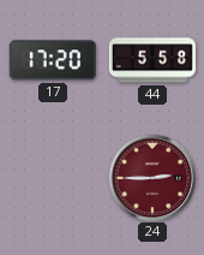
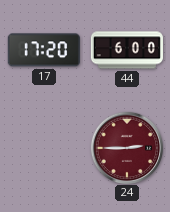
44: 5:58 -> 6:00 (127, 50)
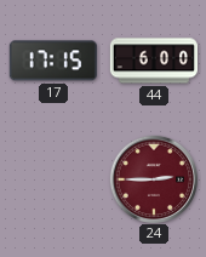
17: 17:20 -> 17:15 (53, 61)
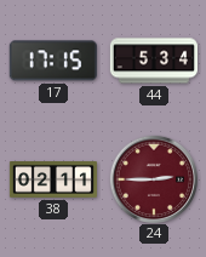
44: 6:00 -> 5:34 (154, 61)
38: none -> 02:11 (53, 181)
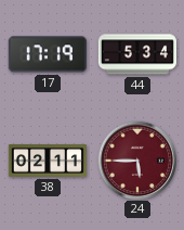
17: 17:15 -> 17:19 (48, 54)
24: 2:45 -> 5:45 (136, 159)
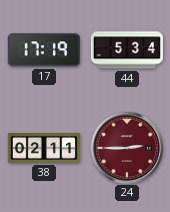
24: 5:45 -> 2:45 (126, 147)
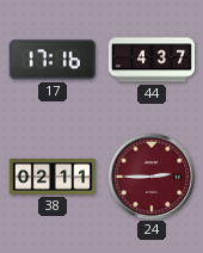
17: 17:19 -> 17:16 (53, 60)
44: 5:34 -> 4:37 (152, 60)
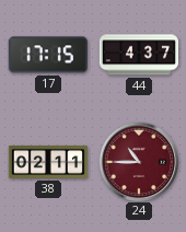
17: 17:16 -> 17:15 (48, 55)
24: 2:45 -> 10:45 (138, 161)
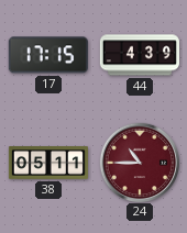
44: 4:37 -> 4:39 (140, 55)
38: 02:11 -> 05:11 (48, 164)
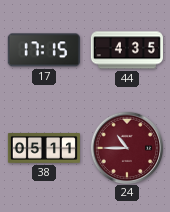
44: 4:39 -> 4:35 (127, 50)
